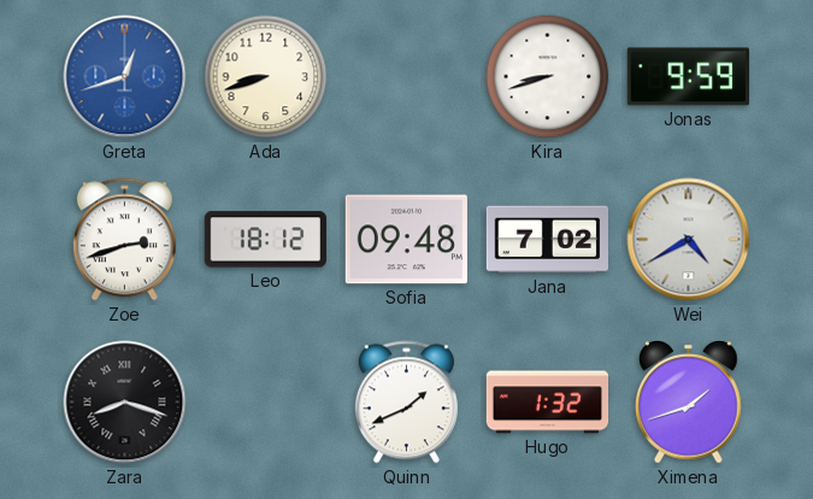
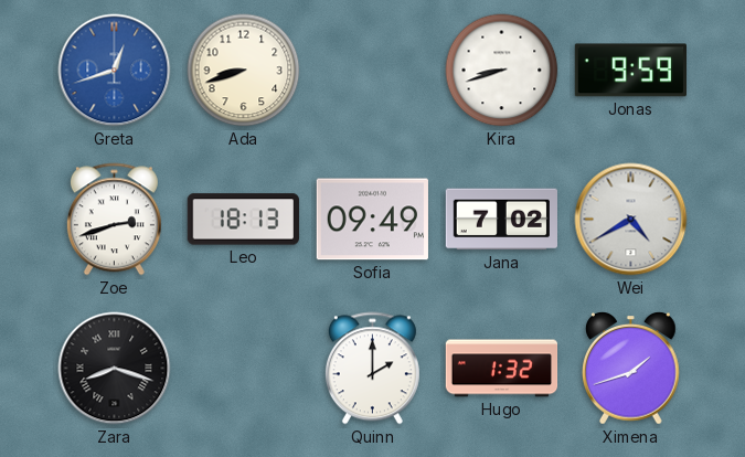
Leo: 18:12 -> 18:13 (243, 220)
Sofia: 09:48 -> 09:49 (372, 220)
Quinn: 1:41 -> 2:00 (372, 369)
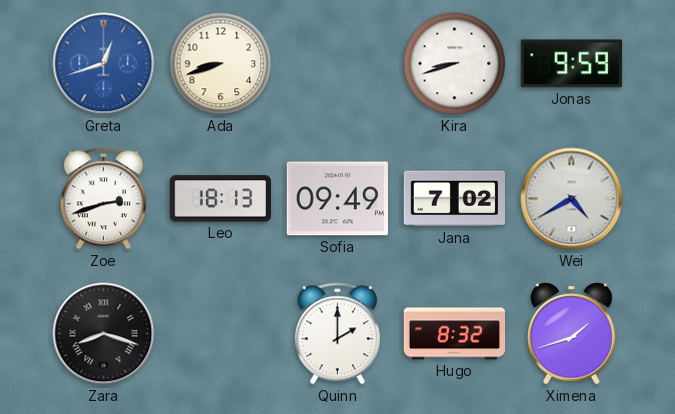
Hugo: 1:32 -> 8:32 (455, 334)
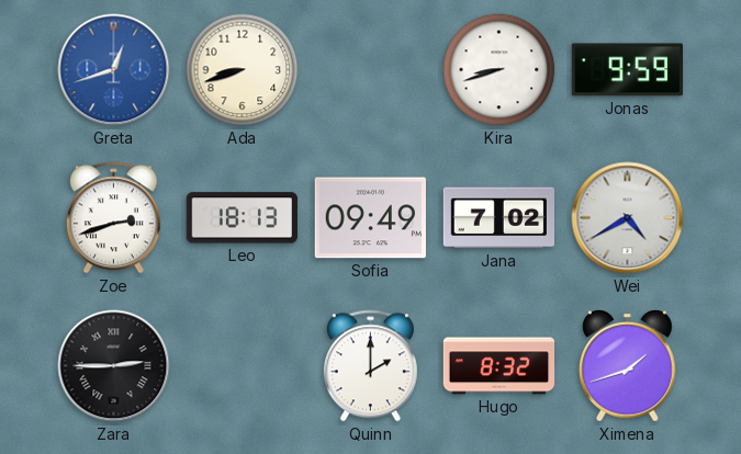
Zara: 8:18 -> 2:45 (114, 366)
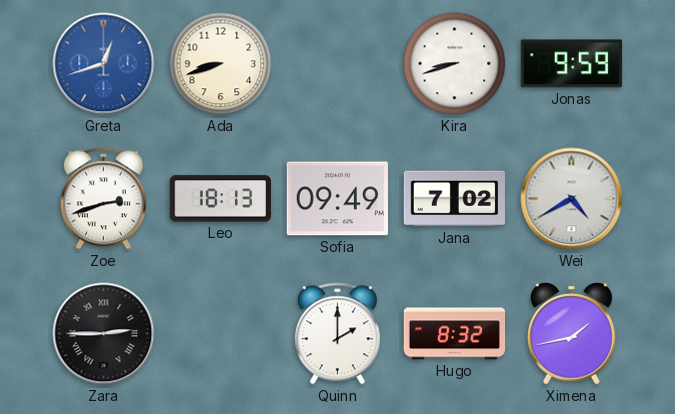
Ximena: 1:42 -> 1:43 (572, 334)
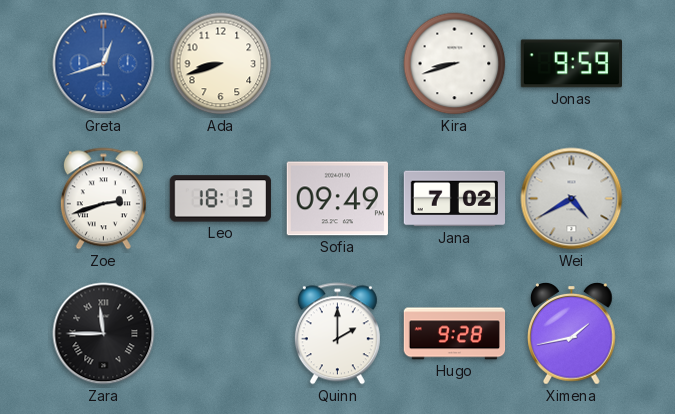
Zara: 2:45 -> 11:45 (104, 334)
Hugo: 8:32 -> 9:28 (455, 334)
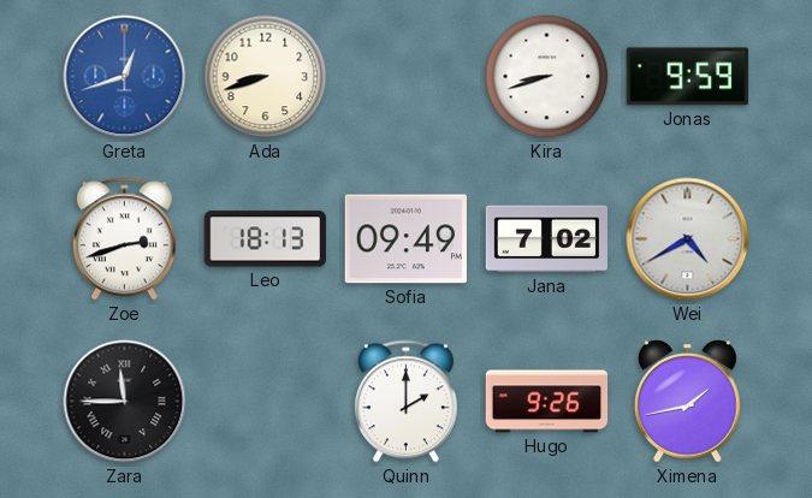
Hugo: 9:28 -> 9:26 (547, 402)
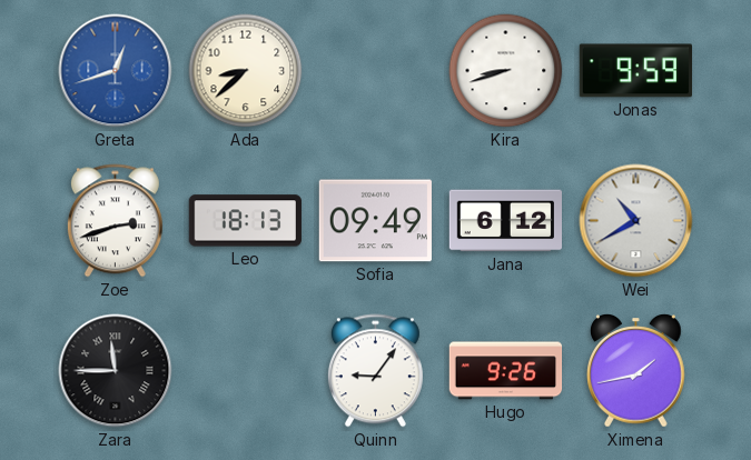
Ada: 8:42 -> 8:38 (246, 71)
Jana: 7:02 -> 6:12 (505, 221)
Wei: 4:40 -> 10:40 (636, 221)
Quinn: 2:00 -> 9:06 (375, 371)
